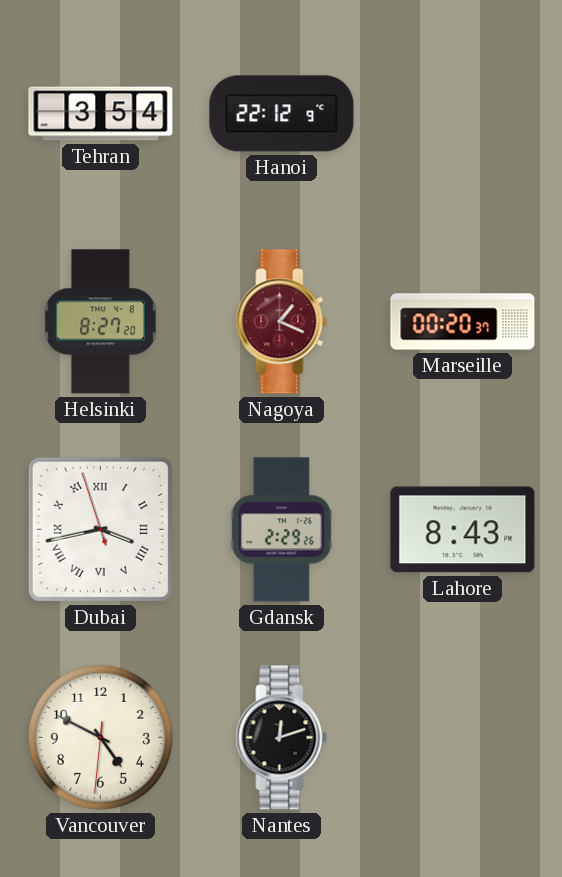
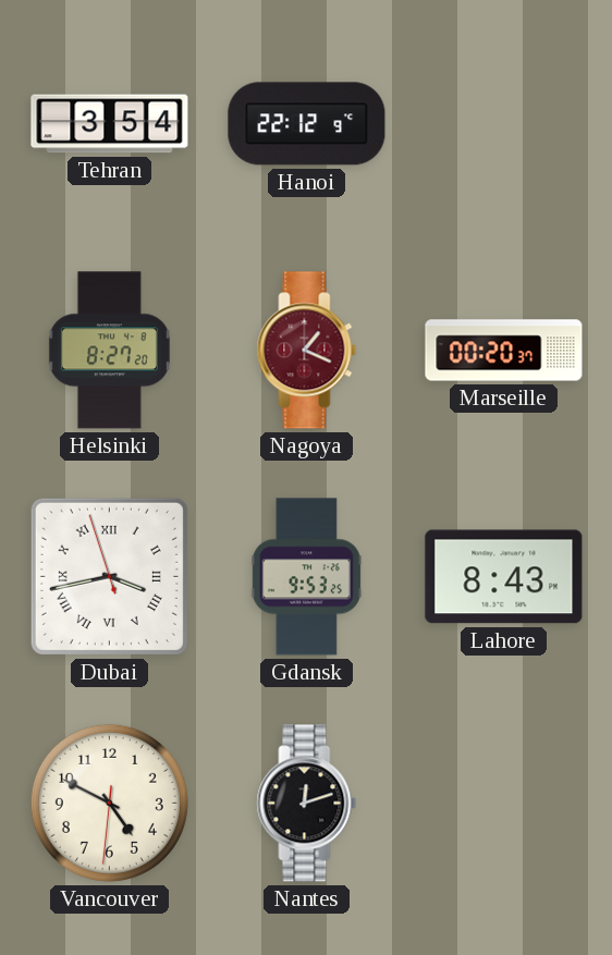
Gdansk: 2:29 -> 9:53 (306, 577)
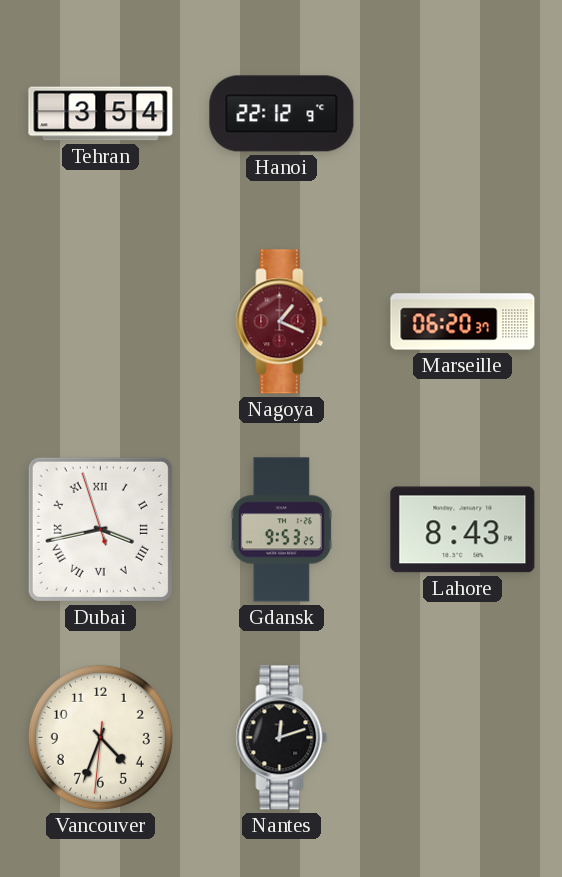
Helsinki: 8:27 -> none (109, 351)
Marseille: 00:20 -> 06:20 (463, 322)
Vancouver: 4:49 -> 4:33 (100, 737)
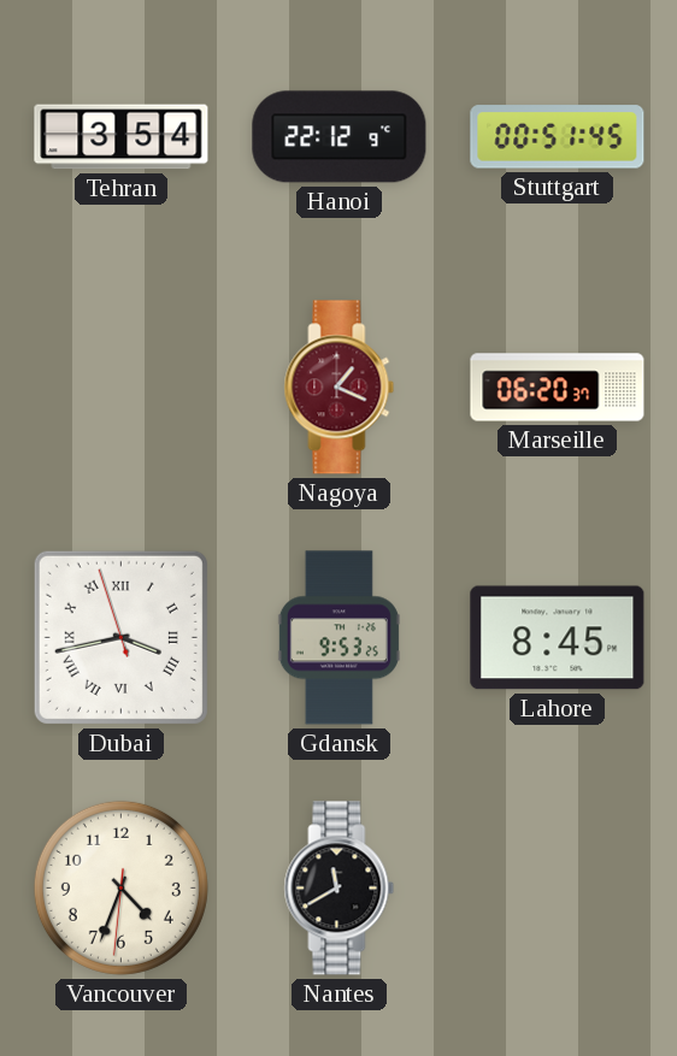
Stuttgart: none -> 00:51 (558, 137)
Lahore: 8:43 -> 8:45 (558, 638)
Nantes: 12:12 -> 11:40 (340, 889)
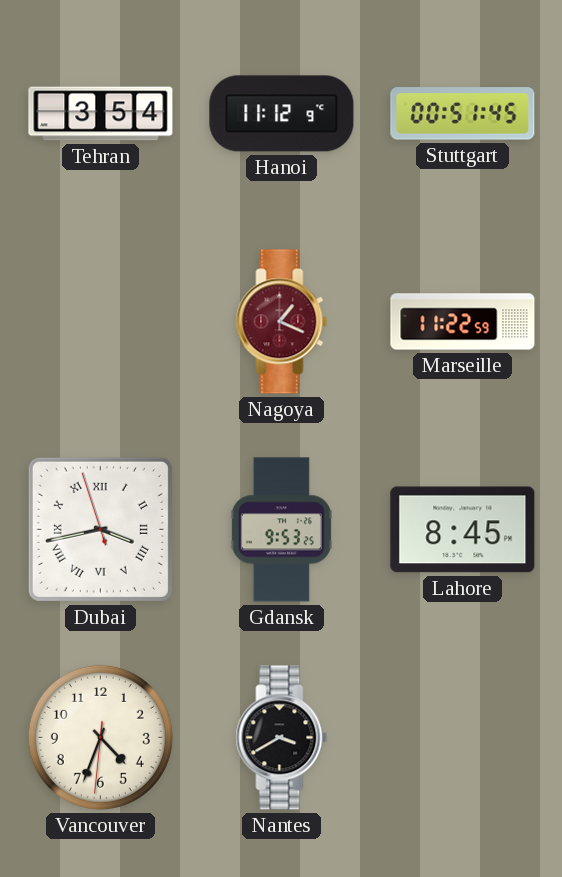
Hanoi: 22:12 -> 11:12 (282, 114)
Marseille: 06:20 -> 11:22 (463, 322)
Nantes: 11:40 -> 3:40 (282, 738)
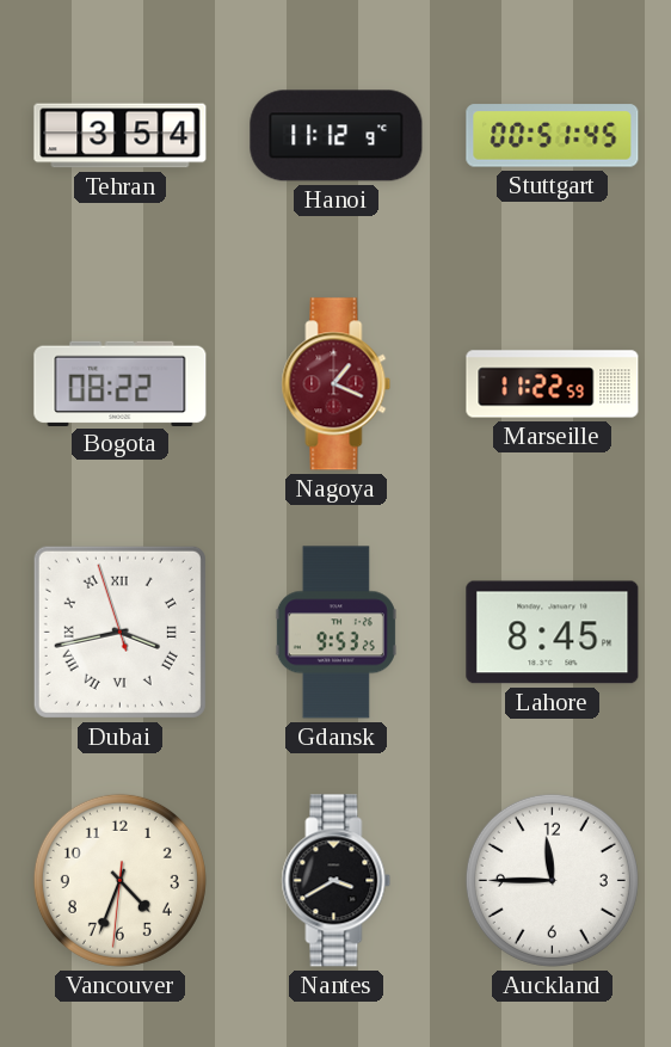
Bogota: none -> 08:22 (121, 383)
Auckland: none -> 11:45 (552, 880)
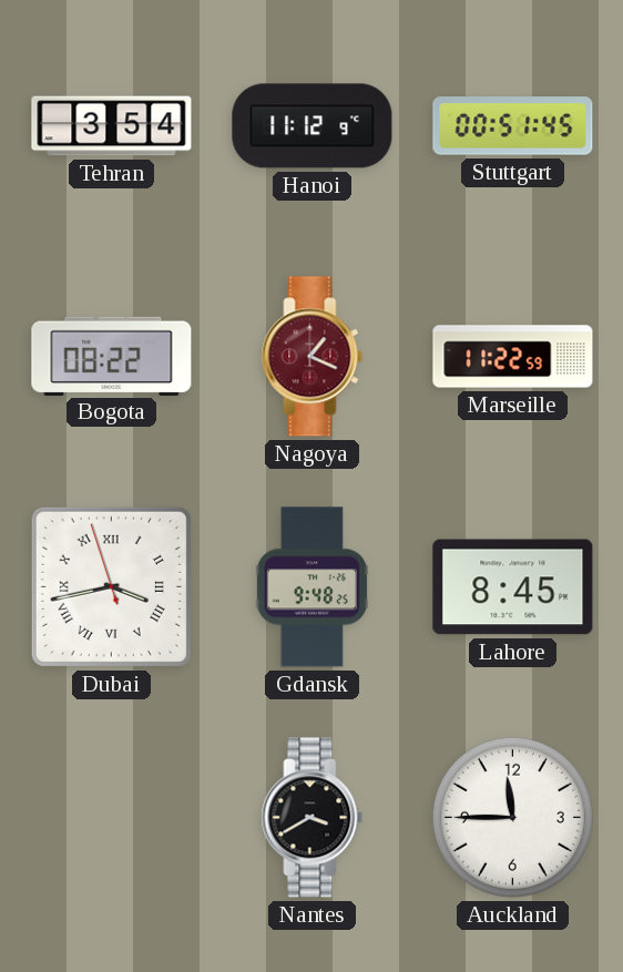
Gdansk: 9:53 -> 9:48 (311, 587)
Vancouver: 4:33 -> none (119, 880)
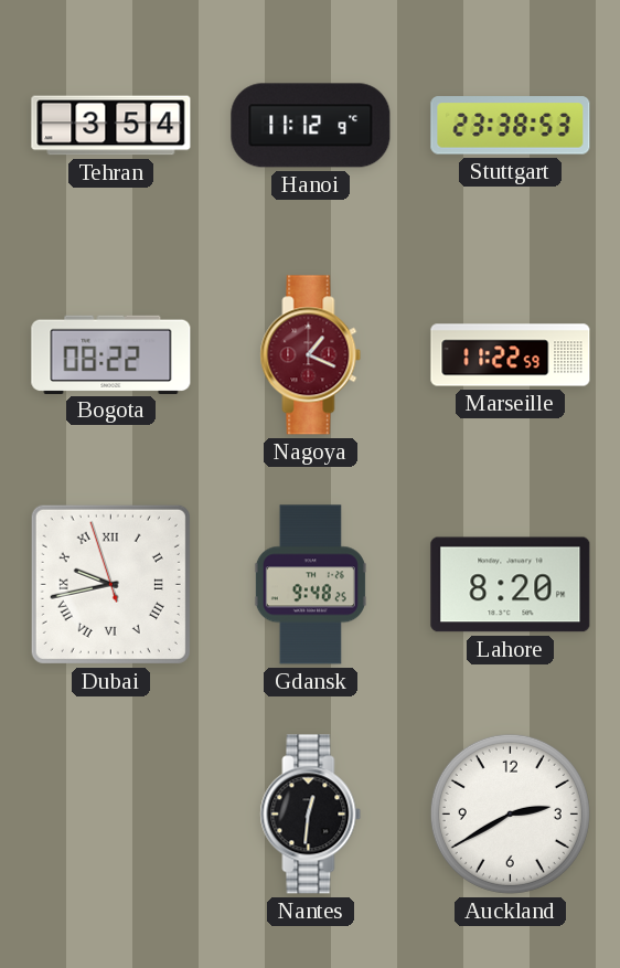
Stuttgart: 00:51 -> 23:38 (511, 126)
Dubai: 3:42 -> 9:42 (110, 584)
Lahore: 8:45 -> 8:20 (511, 585)
Nantes: 3:40 -> 12:31 (311, 815)
Auckland: 11:45 -> 2:40 (510, 813)
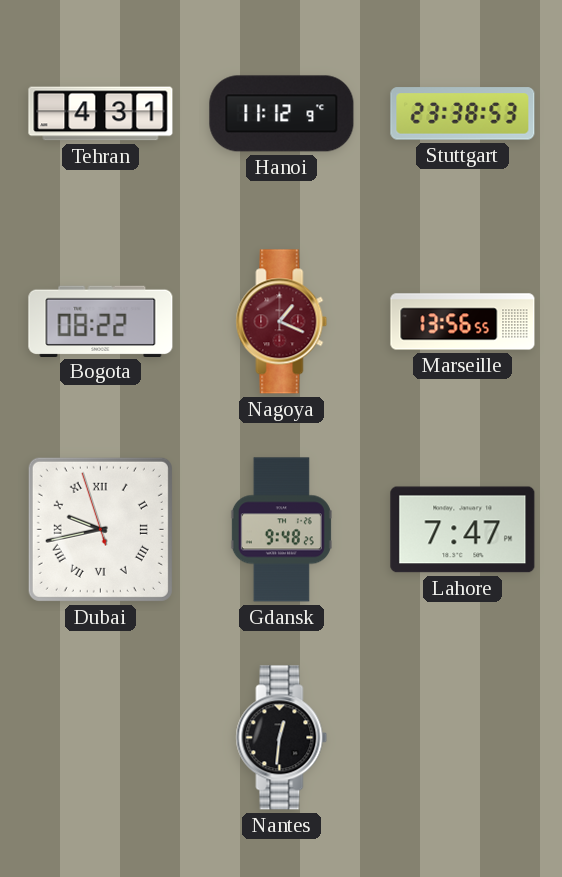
Tehran: 3:54 -> 4:31 (101, 114)
Marseille: 11:22 -> 13:56 (463, 322)
Lahore: 8:20 -> 7:47 (463, 530)
Auckland: 2:40 -> none (510, 813)
